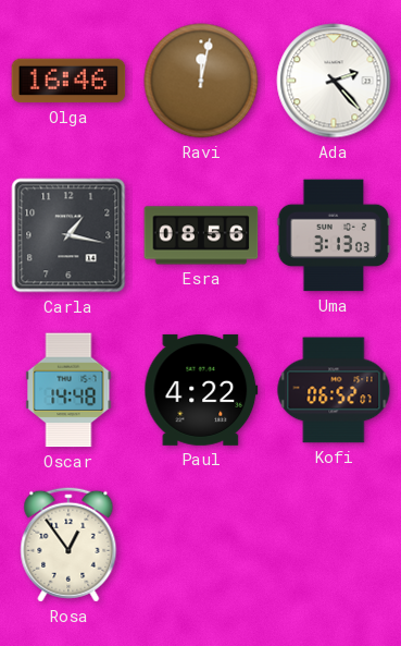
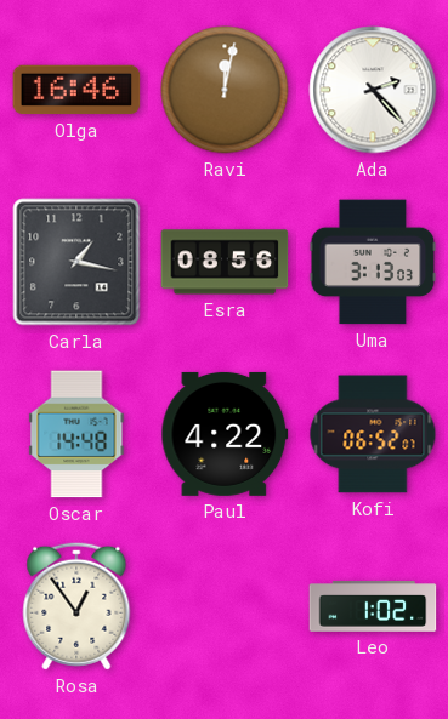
Leo: none -> 1:02 (373, 606)
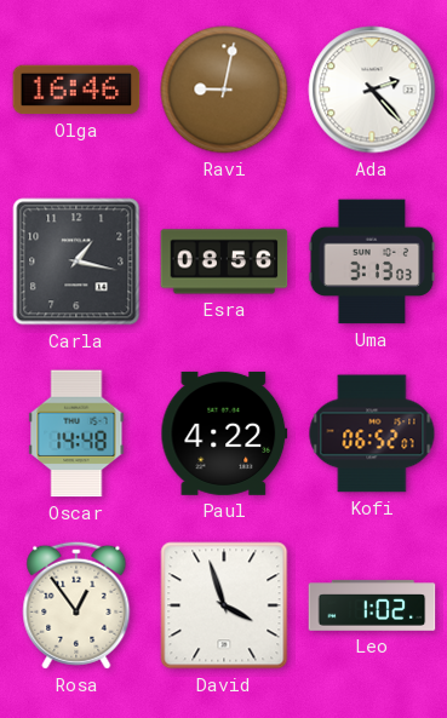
Ravi: 12:02 -> 9:02 (224, 90)
David: none -> 3:57 (224, 605)
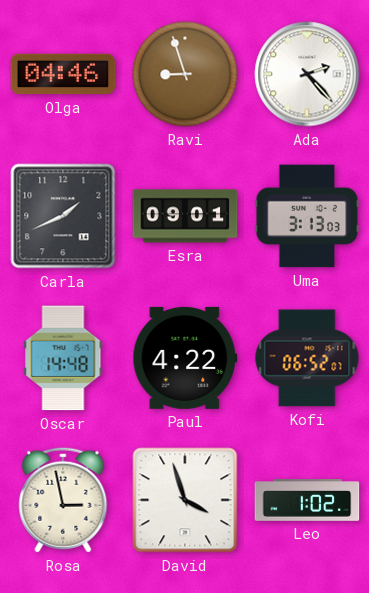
Olga: 16:46 -> 04:46 (63, 74)
Ravi: 9:02 -> 8:57 (185, 74)
Carla: 1:17 -> 1:41 (63, 216)
Esra: 08:56 -> 09:01 (185, 216)
Rosa: 12:54 -> 2:58 (63, 500)
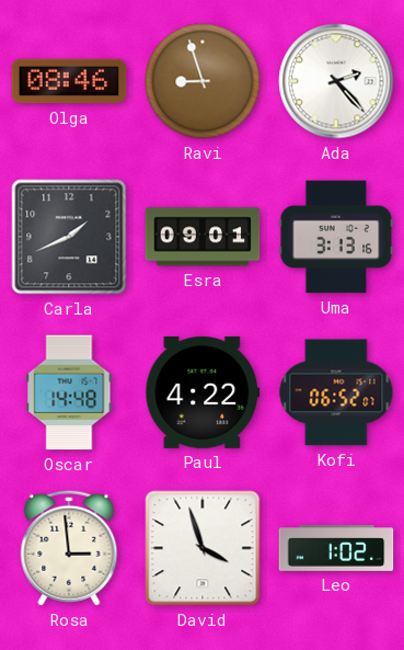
Olga: 04:46 -> 08:46 (69, 81)
Uma: 3:13:03 -> 3:13:16 (336, 237)
Rosa: 2:58 -> 2:59 (69, 548)
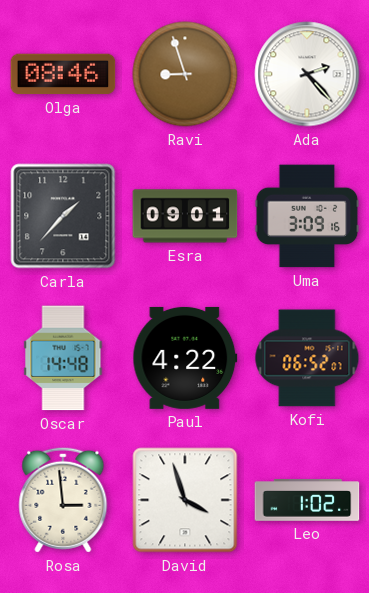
Carla: 1:41 -> 1:37 (63, 216)
Uma: 3:13 -> 3:09 (307, 216)
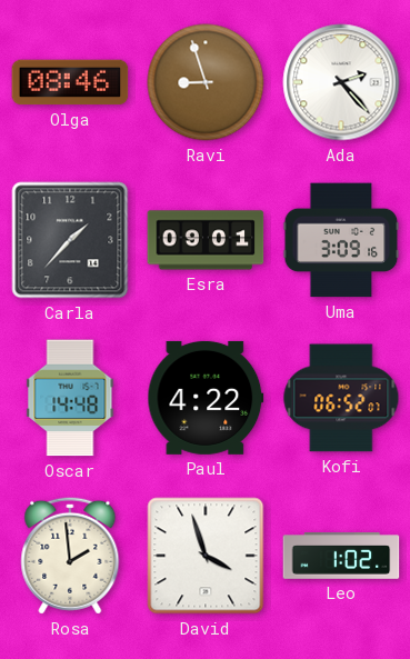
Rosa: 2:59 -> 1:59 (70, 556)
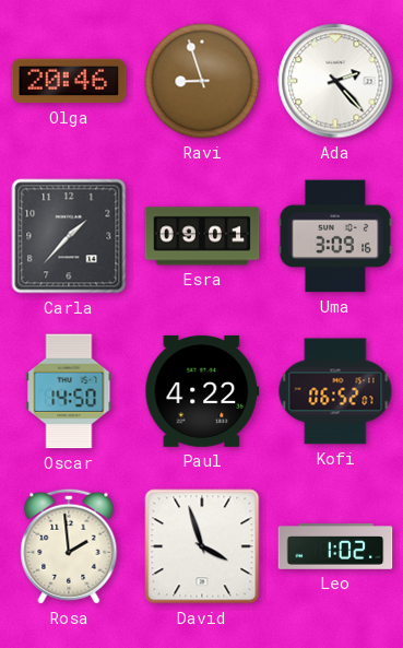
Olga: 08:46 -> 20:46 (69, 81)
Oscar: 14:48 -> 14:50 (69, 391)
